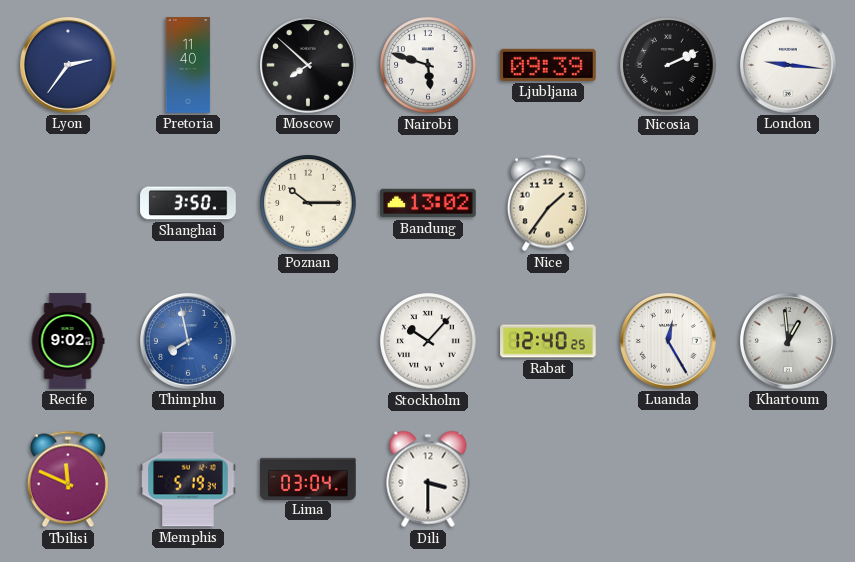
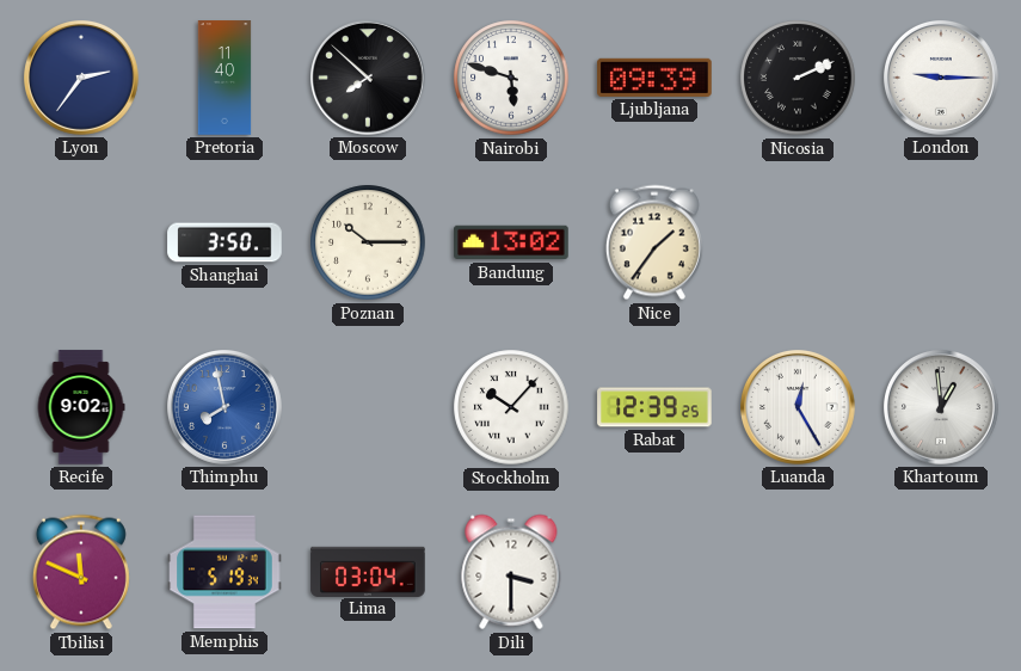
London: 9:16 -> 9:15 (942, 79)
Rabat: 12:40 -> 12:39 (654, 407)
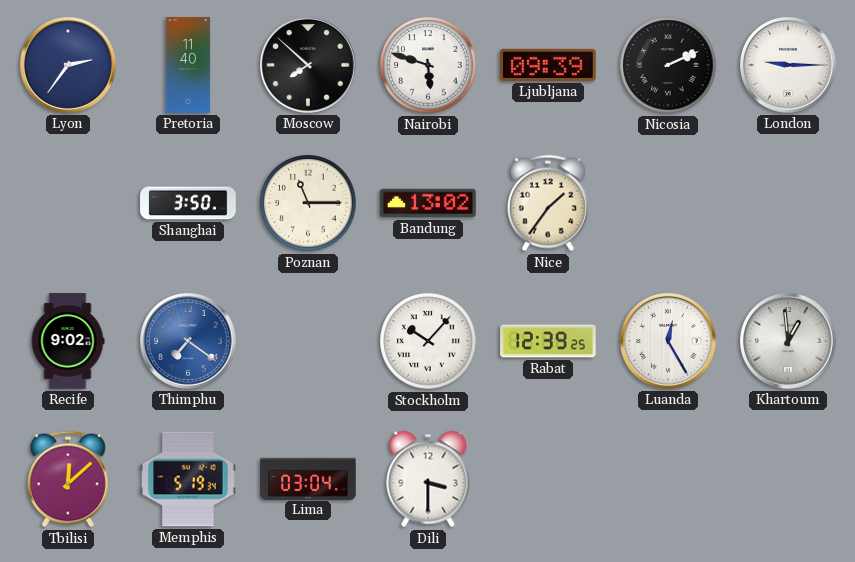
Poznan: 10:15 -> 11:15 (308, 203)
Thimphu: 7:58 -> 7:21 (189, 342)
Tbilisi: 11:49 -> 12:08 (68, 479)
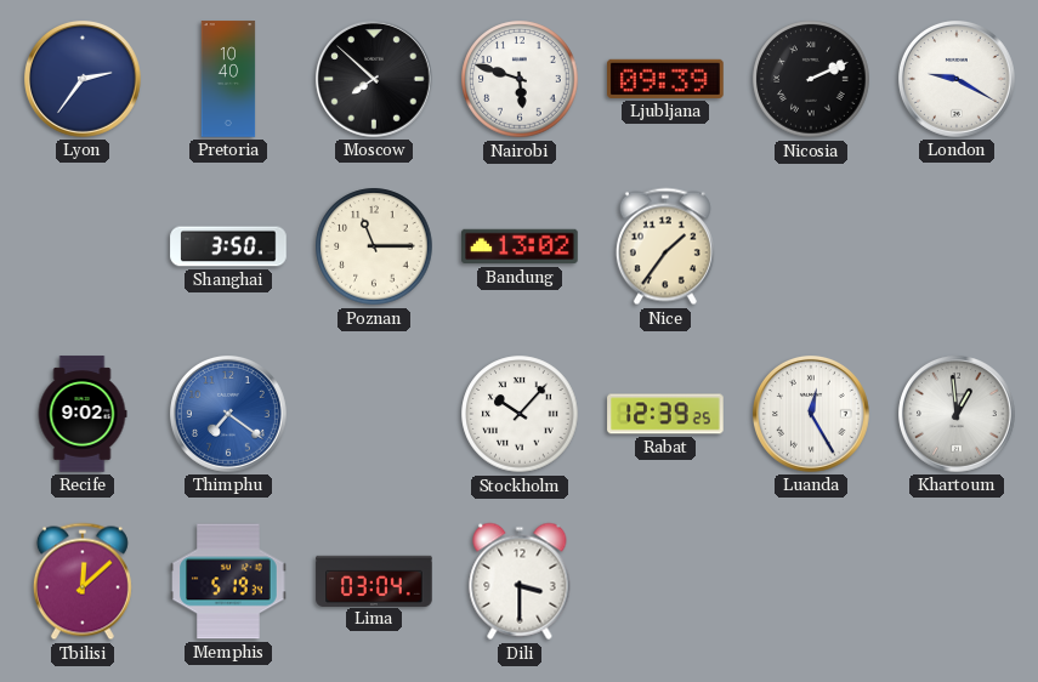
Pretoria: 11:40 -> 10:40 (228, 79)
London: 9:15 -> 9:20 (958, 80)
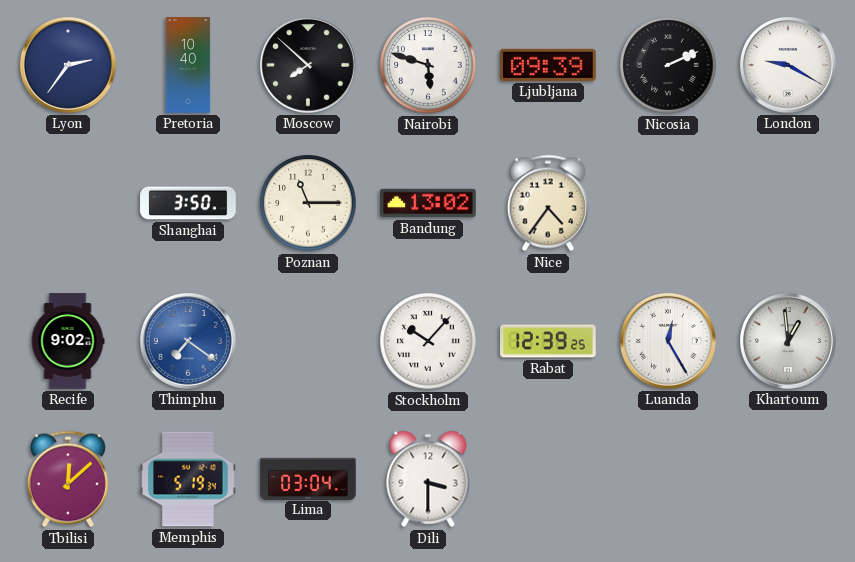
Nice: 1:36 -> 4:36 (548, 203)
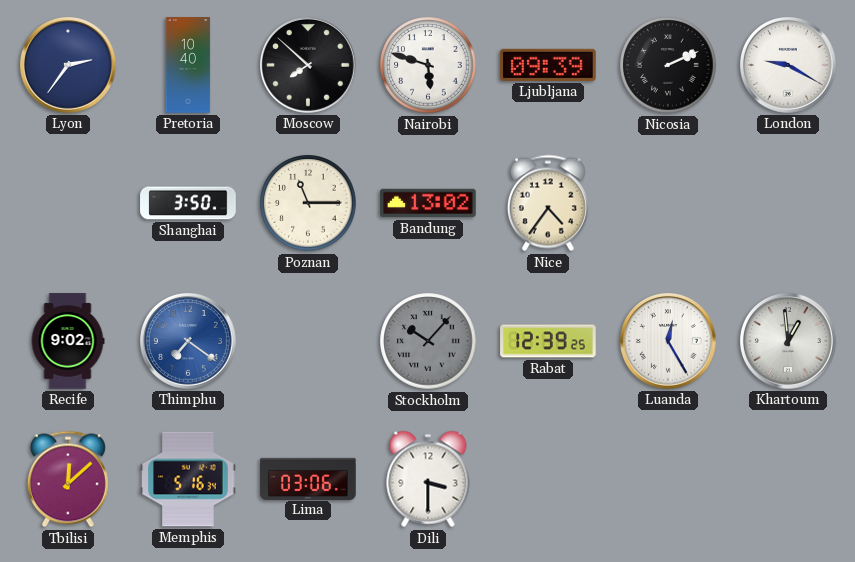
Stockholm dial: white -> grey (428, 341)
Memphis: 5:19 -> 5:16 (188, 479)
Lima: 03:04 -> 03:06 (308, 478)
